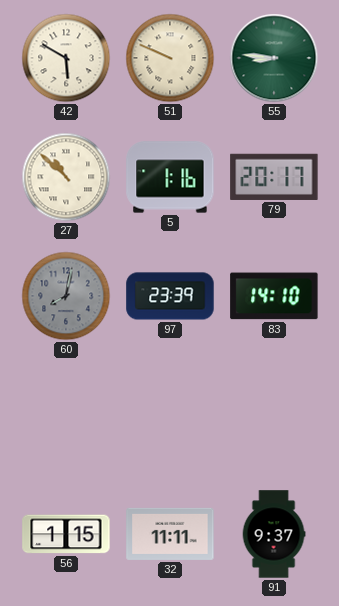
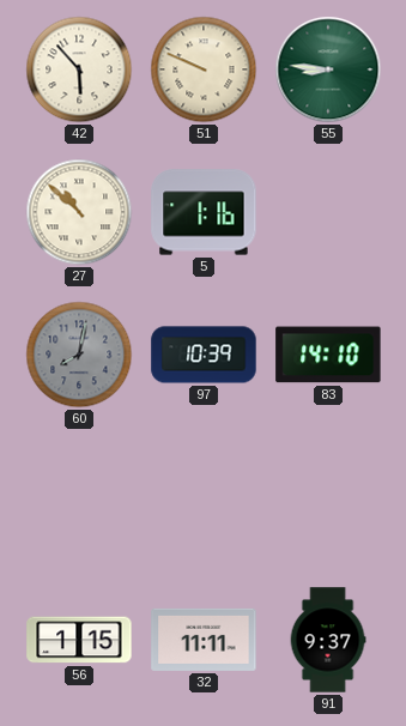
42: 5:50 -> 5:53 (79, 69)
79: 20:17 -> none (274, 177)
97: 23:39 -> 10:39 (204, 355)
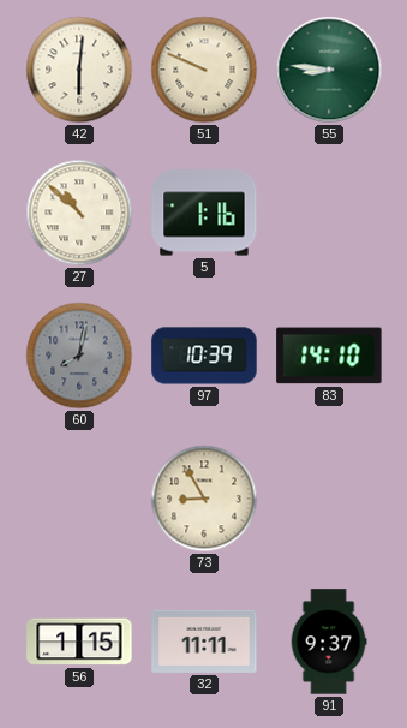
42: 5:53 -> 6:01 (79, 70)
73: none -> 8:55 (204, 499)
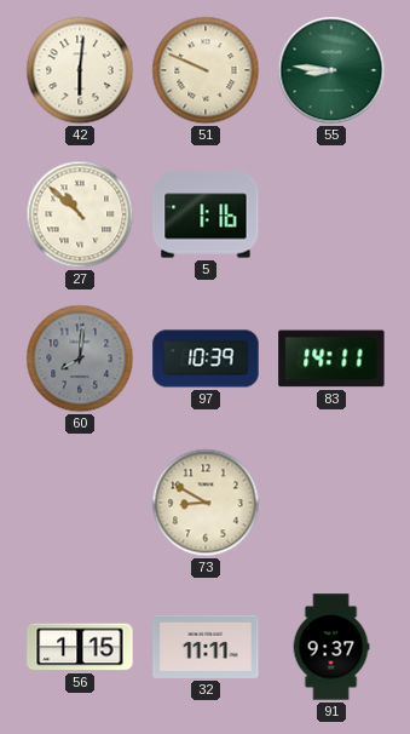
60: 8:02 -> 8:01 (80, 359)
83: 14:10 -> 14:11 (331, 359)
73: 8:55 -> 8:50 (206, 503)
